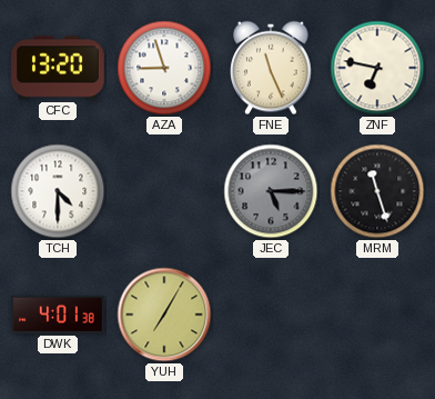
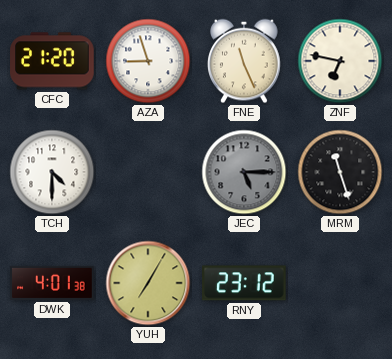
CFC: 13:20 -> 21:20 (52, 61)
RNY: none -> 23:12 (245, 283)
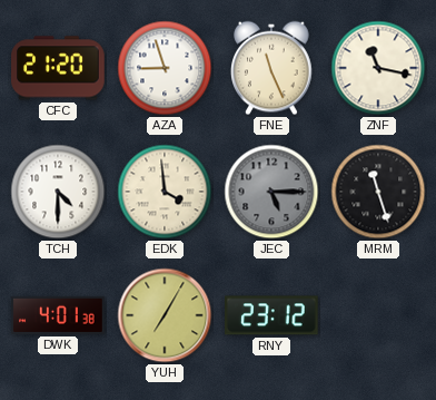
ZNF: 6:47 -> 11:17 (378, 68)
EDK: none -> 3:59 (165, 192)
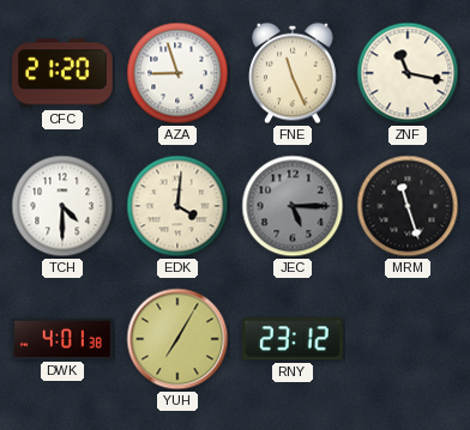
EDK: 3:59 -> 4:01 (177, 206)
